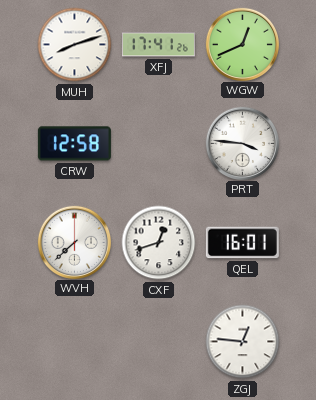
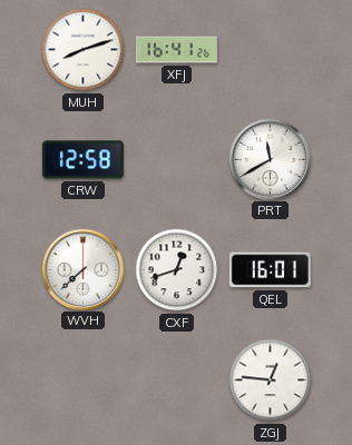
XFJ: 17:41 -> 16:41 (176, 50)
WGW: 12:41 -> none (242, 44)
PRT: 3:46 -> 11:40 (270, 159)
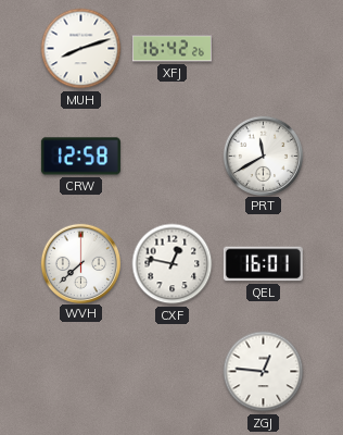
XFJ: 16:41 -> 16:42 (171, 49)
CXF: 12:42 -> 12:47 (173, 264)
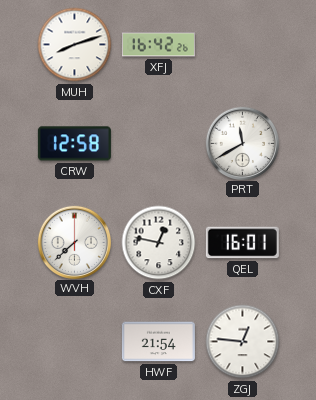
HWF: none -> 21:54 (158, 342)
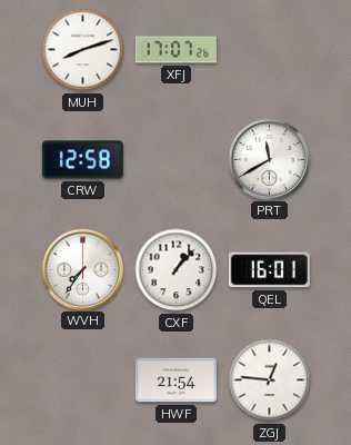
XFJ: 16:42 -> 17:07 (175, 50)
WVH: 7:38 -> 7:36 (82, 269)
CXF: 12:47 -> 1:07 (177, 270)
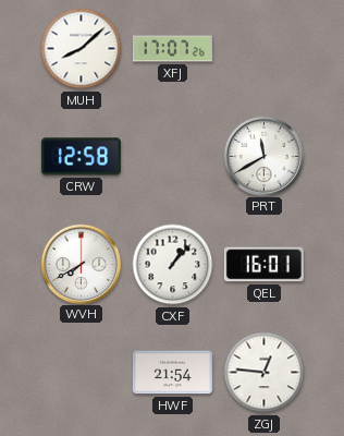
MUH: 8:12 -> 8:08 (82, 49)
WVH: 7:36 -> 7:40 (81, 264)
